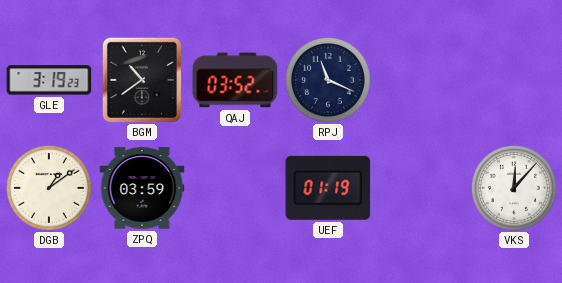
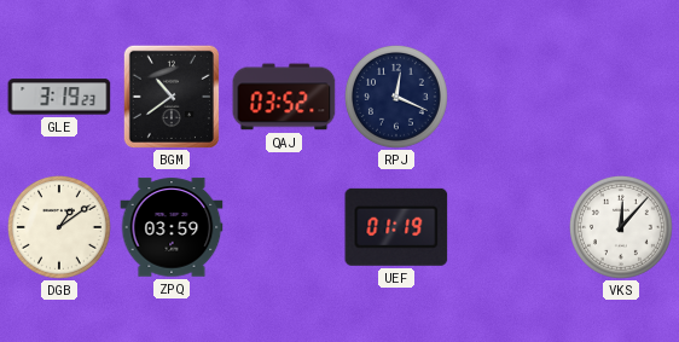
RPJ: 11:19 -> 12:19 (396, 97)
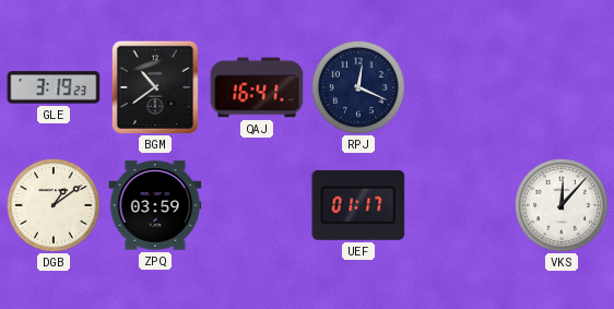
QAJ: 03:52 -> 16:41 (257, 87)
UEF: 01:19 -> 01:17 (358, 205)
